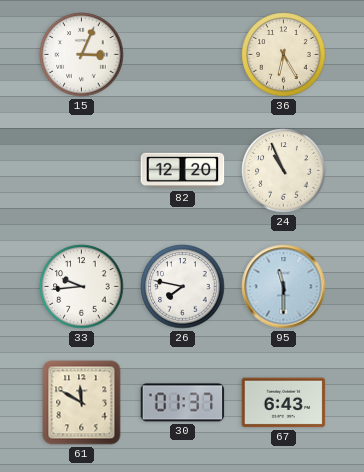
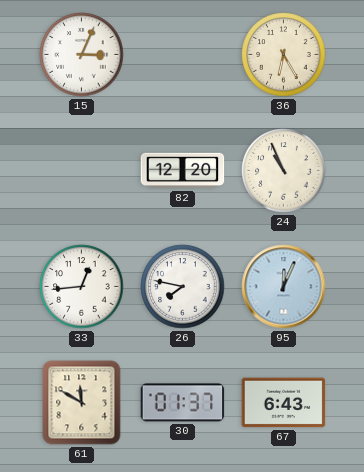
33: 9:44 -> 12:44 (82, 287)
95: 11:30 -> 12:04 (284, 287)
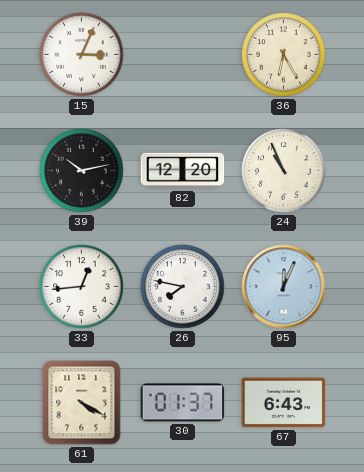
39: none -> 10:13 (82, 171)
61: 11:50 -> 4:20 (82, 403)
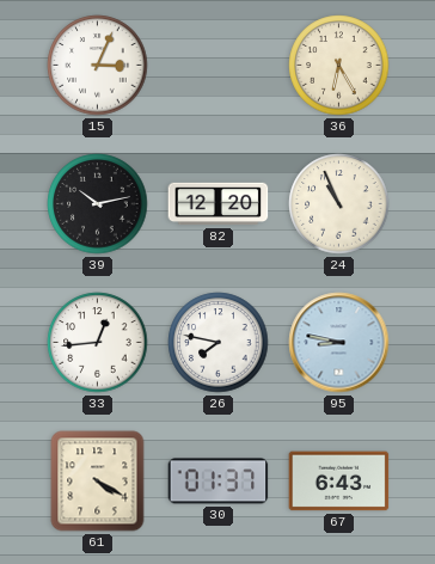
95: 12:04 -> 8:47 (339, 343)
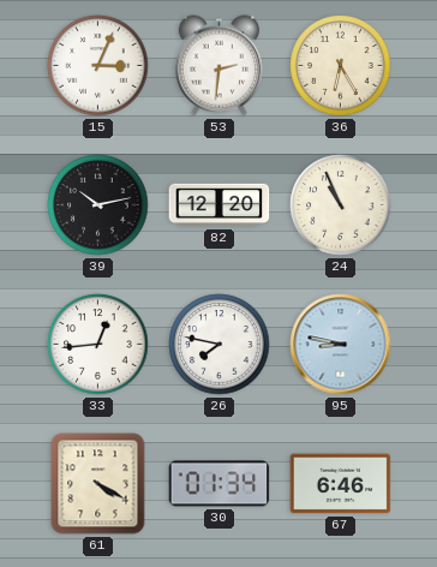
53: none -> 2:31 (218, 66)
30: 01:37 -> 01:34 (220, 484)
67: 6:43 -> 6:46 (341, 484)
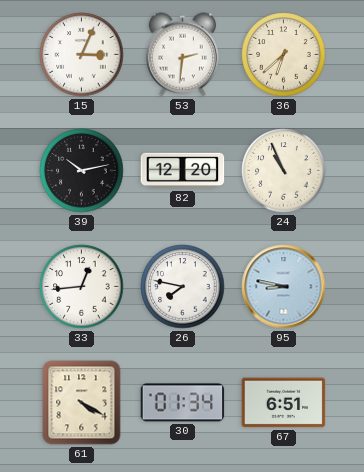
36: 6:25 -> 6:38 (284, 55)
67: 6:46 -> 6:51 (284, 403)
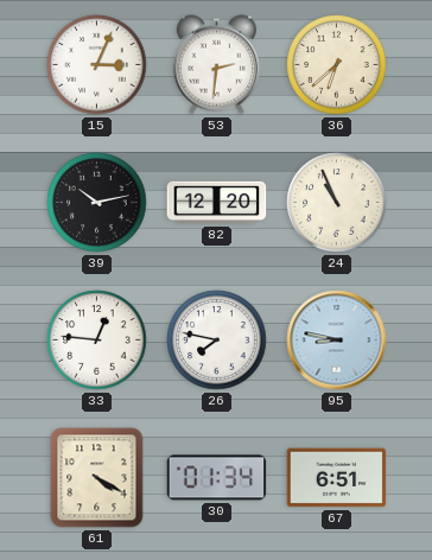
33: 12:44 -> 12:46 (97, 341)
